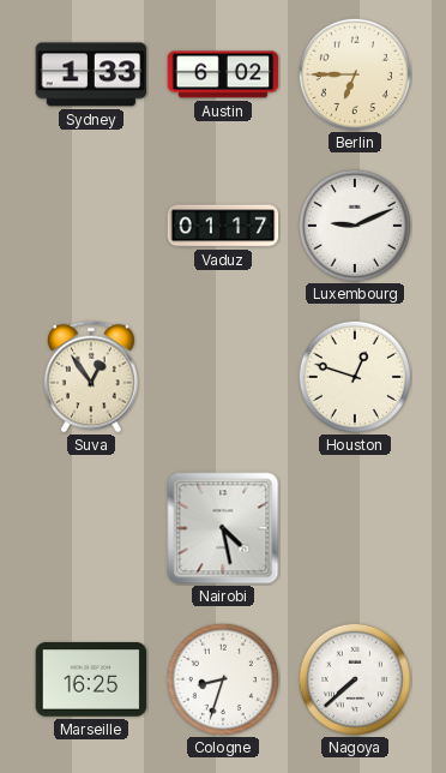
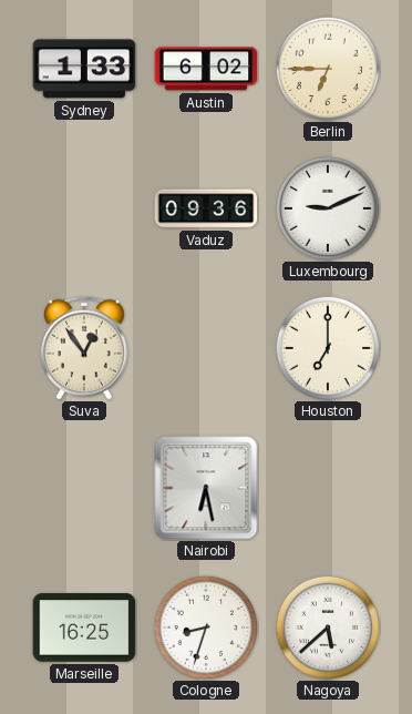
Vaduz: 01:17 -> 09:36 (206, 208)
Houston: 12:48 -> 7:00 (327, 347)
Nairobi: 4:28 -> 6:28 (206, 488)
Nagoya: 7:38 -> 5:38 (327, 626)
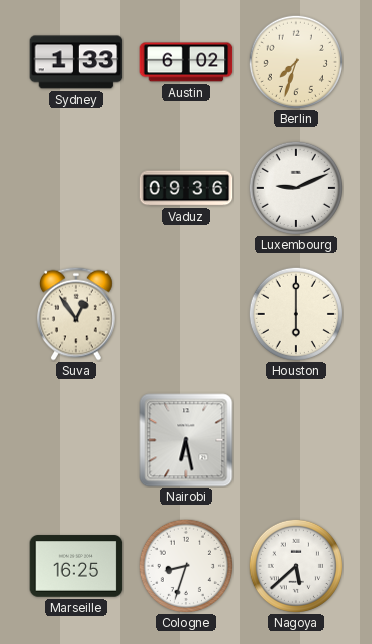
Berlin: 6:45 -> 7:33 (295, 61)
Houston: 7:00 -> 6:00 (295, 313)
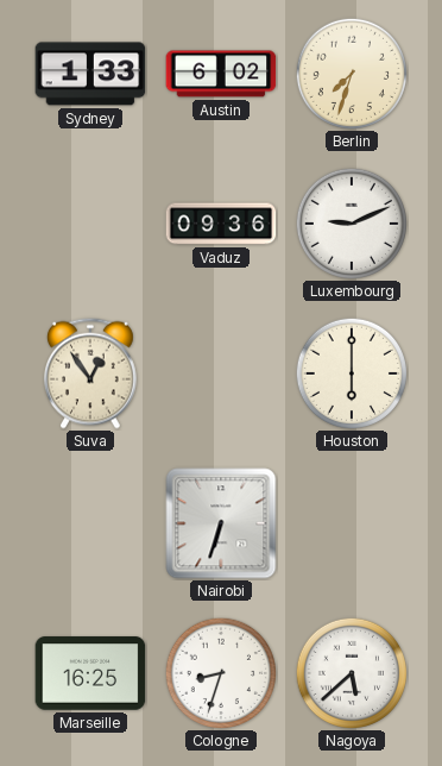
Nairobi: 6:28 -> 6:33 (221, 523)
